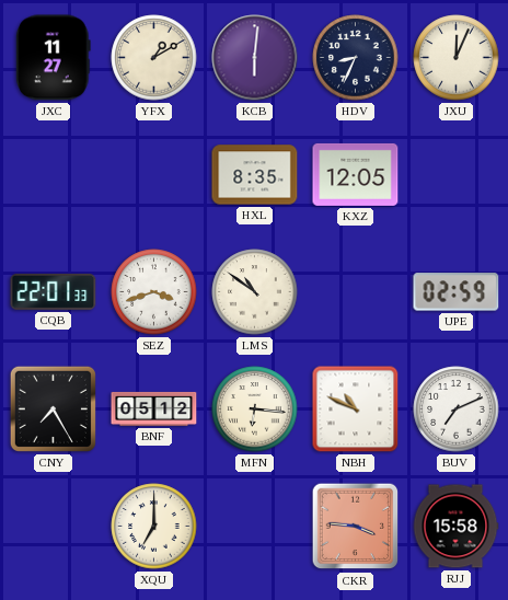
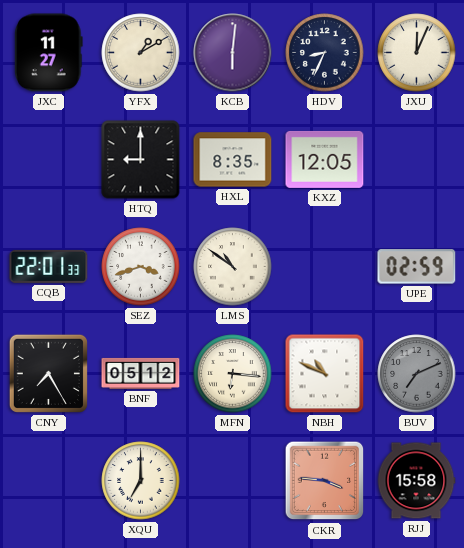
HTQ: none -> 9:00 (141, 160)
BUV dial: white -> grey (417, 374)
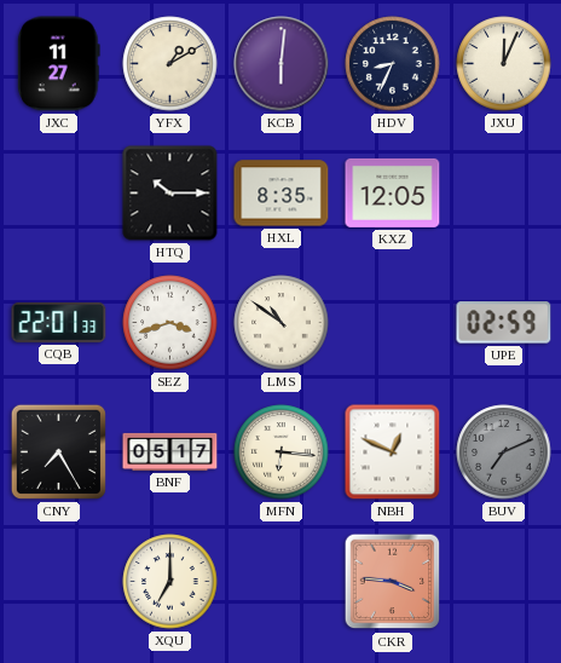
HTQ: 9:00 -> 10:15 (170, 194)
BNF: 05:12 -> 05:17 (170, 451)
NBH: 10:49 -> 12:49 (393, 452)
RJJ: 15:58 -> none (416, 481)
